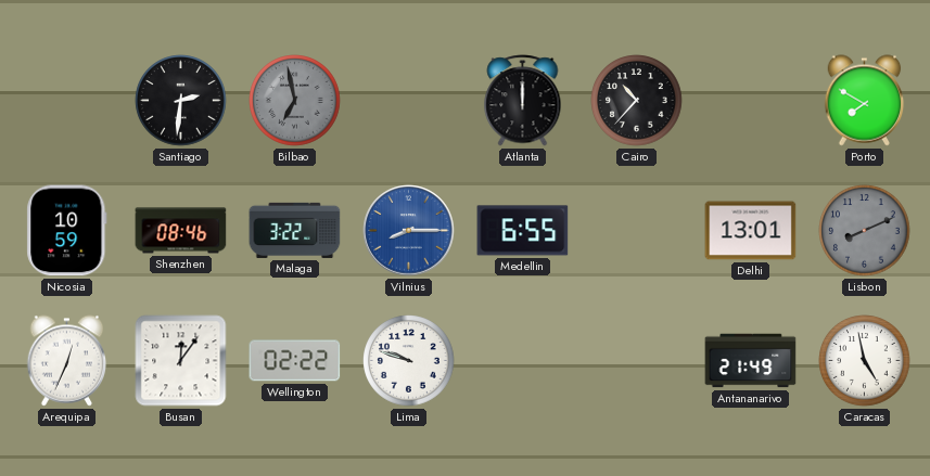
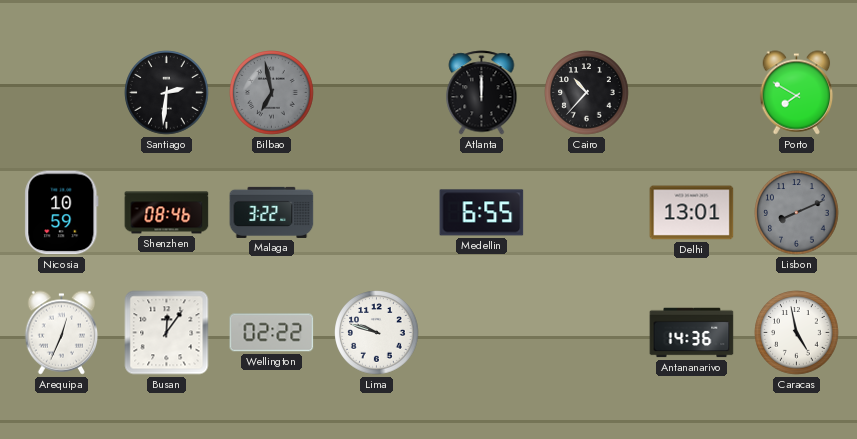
Vilnius: 8:15 -> none (409, 231)
Antananarivo: 21:49 -> 14:36 (692, 333)
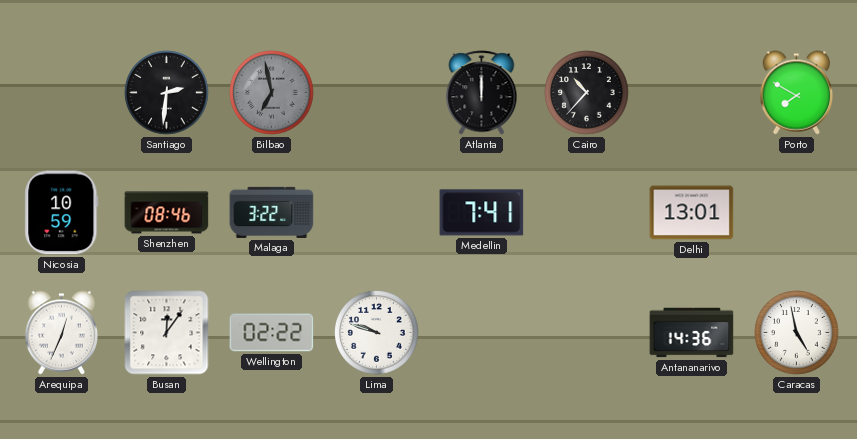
Medellin: 6:55 -> 7:41 (482, 213)
Lisbon: 8:11 -> none (797, 213)
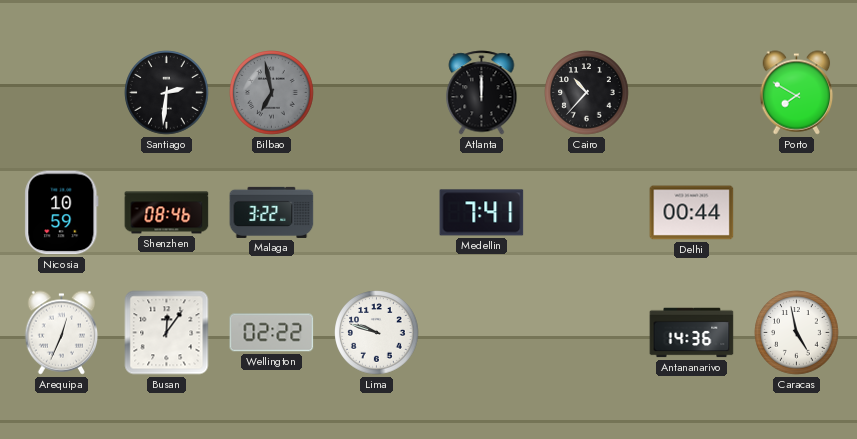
Delhi: 13:01 -> 00:44 (692, 213)
